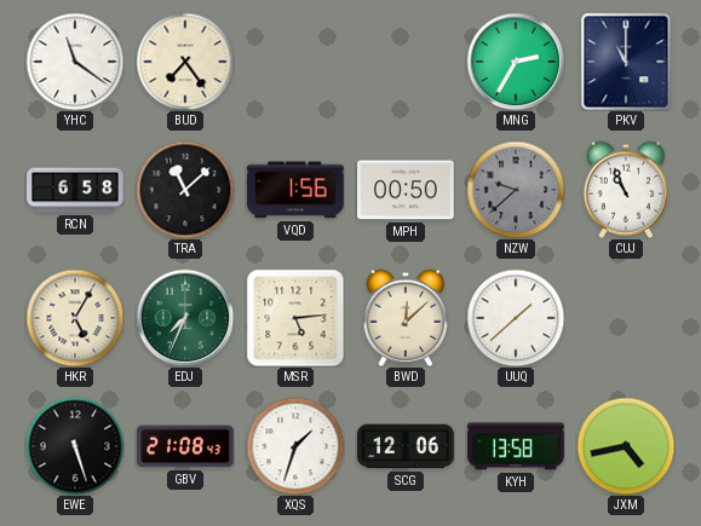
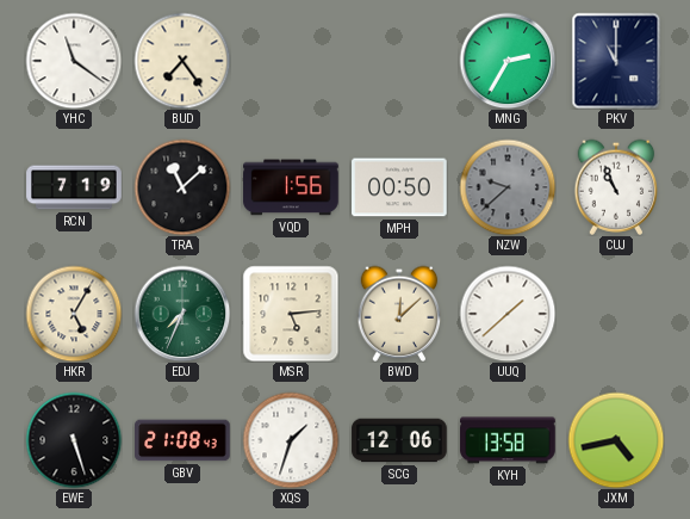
RCN: 6:58 -> 7:19 (74, 187)
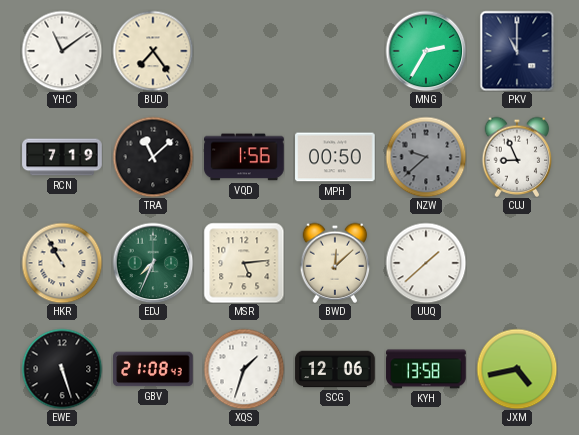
YHC: 11:21 -> 11:09 (62, 51)
CUJ: 10:56 -> 8:56 (517, 157)
HKR: 5:05 -> 10:55 (62, 263)
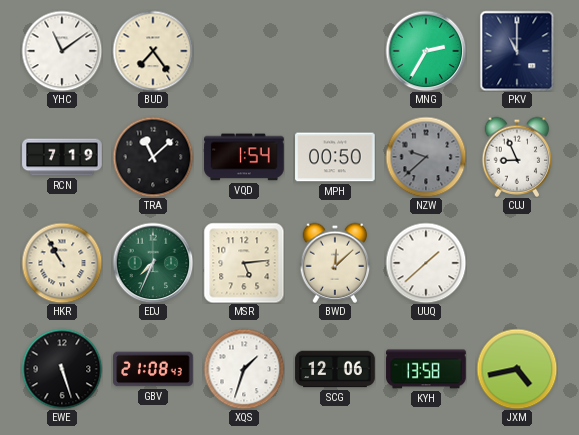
VQD: 1:56 -> 1:54 (244, 157)
